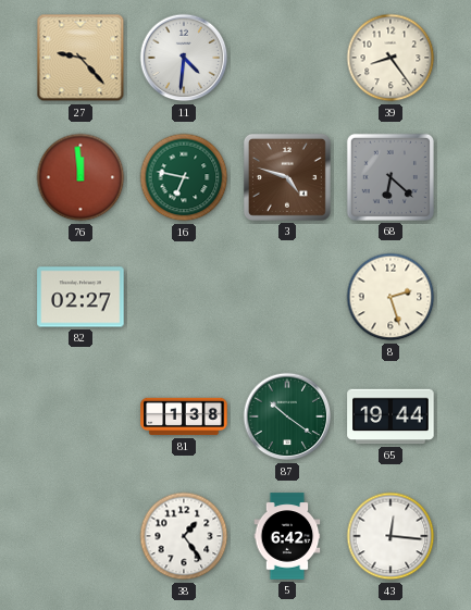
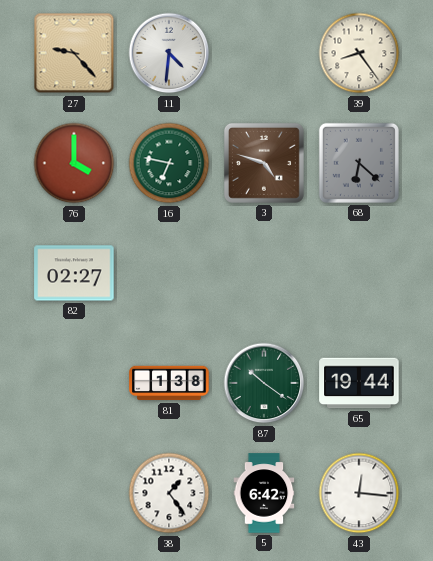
76: 11:59 -> 4:00 (74, 163)
8: 2:27 -> none (391, 297)
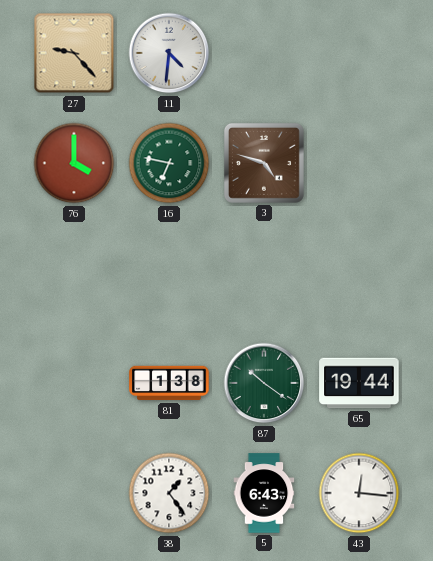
39: 8:24 -> none (359, 53)
68: 6:22 -> none (359, 163)
82: 02:27 -> none (74, 273)
5: 6:42 -> 6:43 (264, 493)
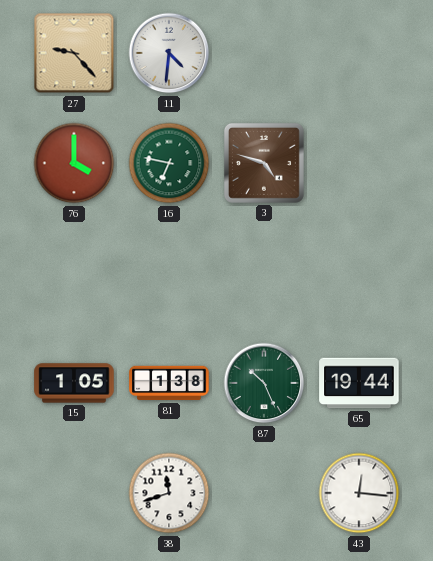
15: none -> 1:05 (74, 383)
87: 10:21 -> 10:26 (264, 383)
38: 1:24 -> 11:42 (169, 493)
5: 6:43 -> none (264, 493)
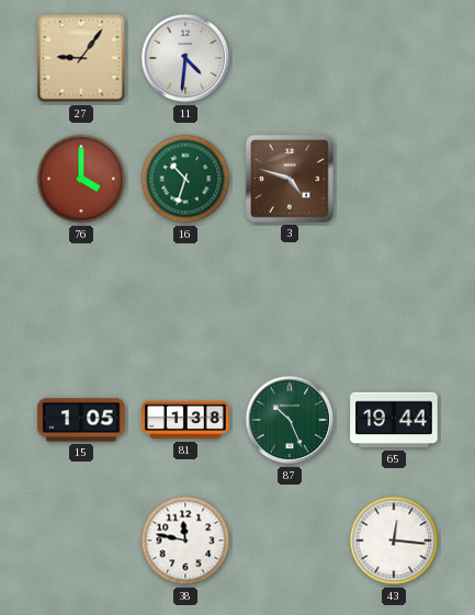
27: 9:23 -> 9:06 (81, 58)
16: 6:47 -> 10:33 (185, 179)
38: 11:42 -> 11:47 (185, 540)
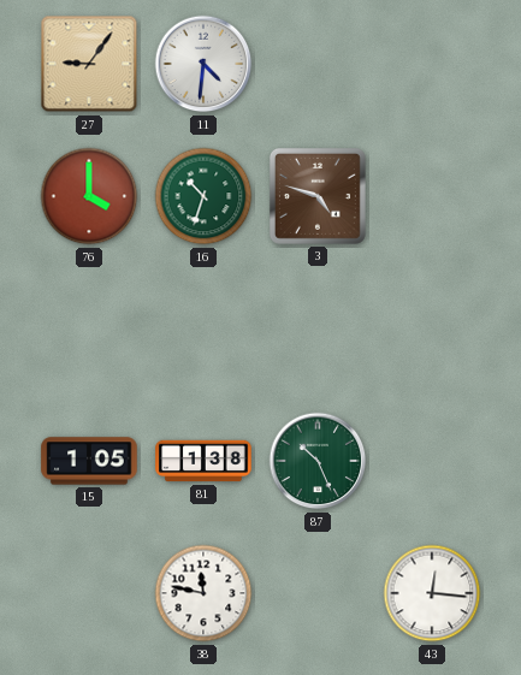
65: 19:44 -> none (394, 420)
